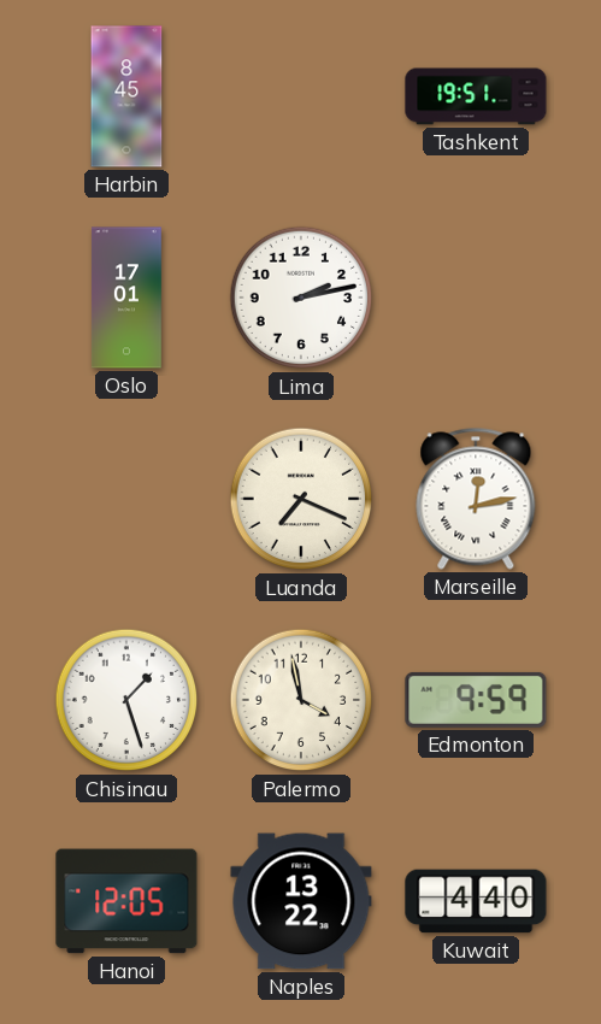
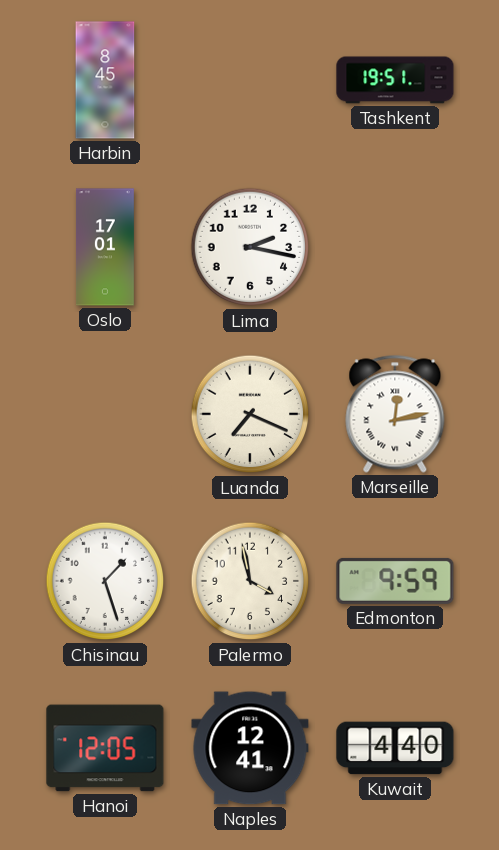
Lima: 2:13 -> 2:17 (250, 247)
Naples: 13:22 -> 12:41 (250, 748)
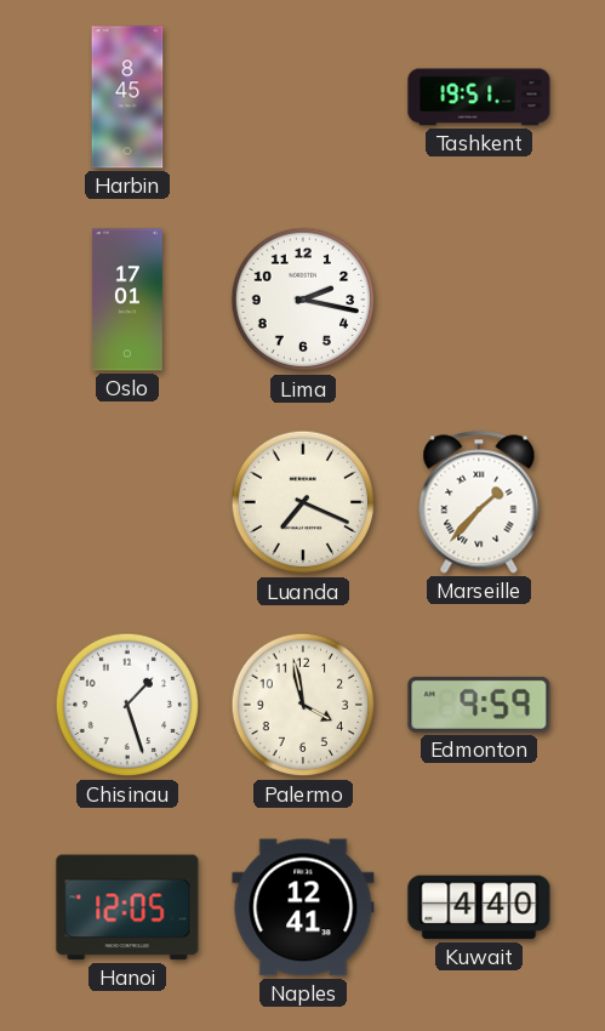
Marseille: 12:13 -> 1:37 (479, 502)
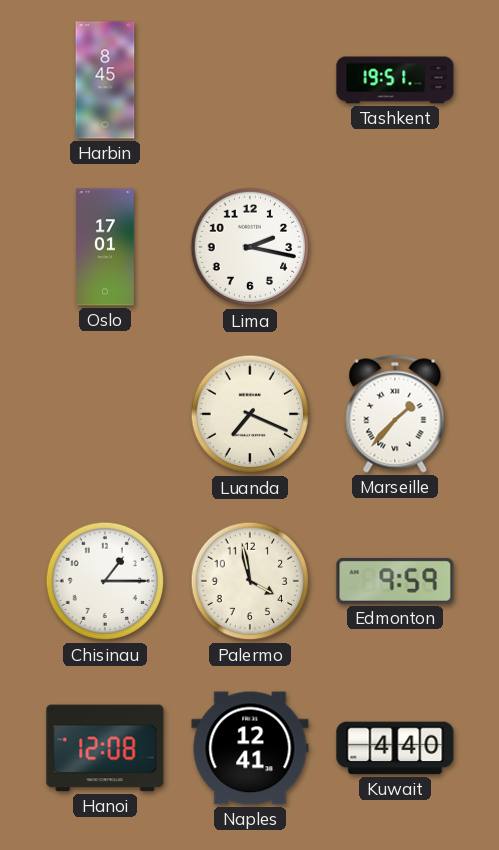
Chisinau: 1:27 -> 1:15 (105, 581)
Hanoi: 12:05 -> 12:08 (105, 748)
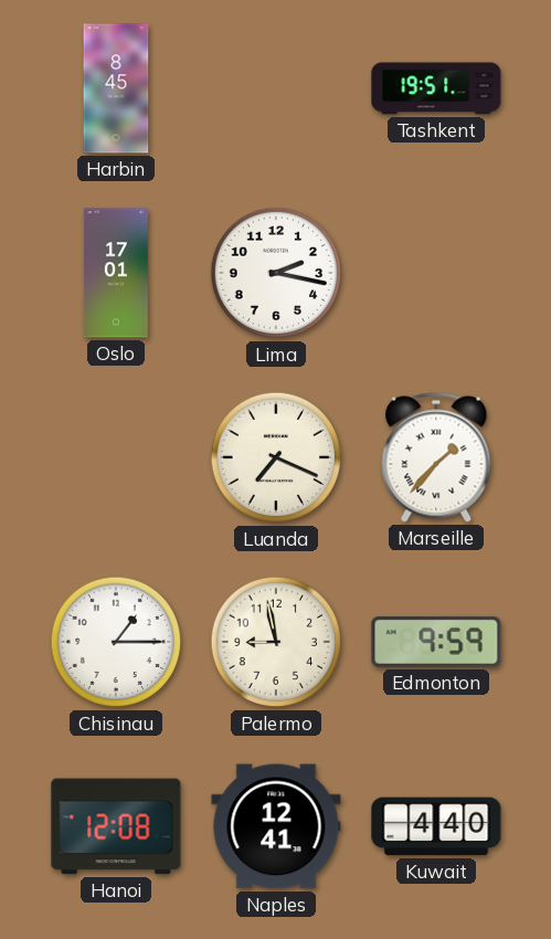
Palermo: 3:58 -> 8:58 (276, 642)
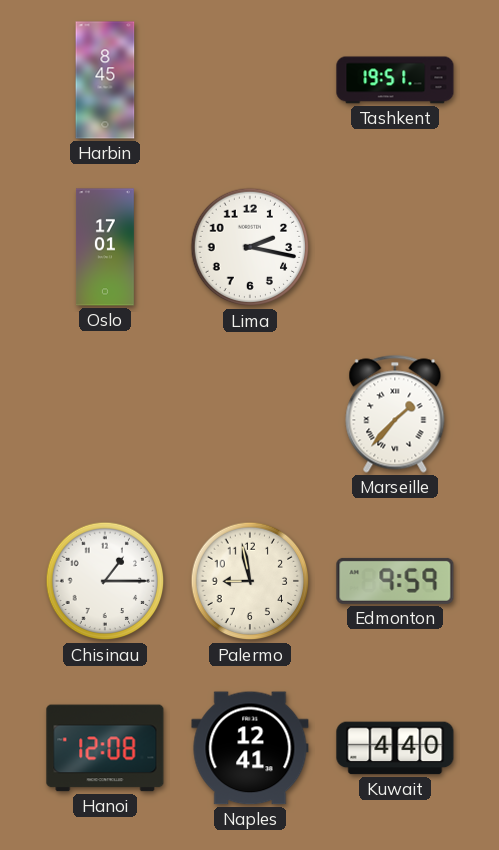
Luanda: 7:19 -> none (276, 457)
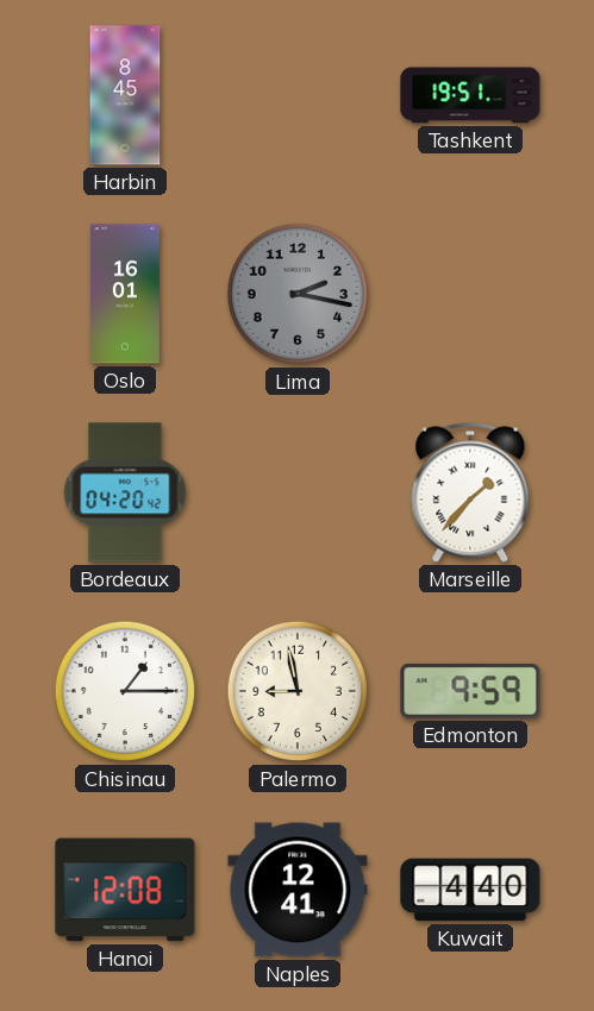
Oslo: 17:01 -> 16:01 (125, 294)
Lima dial: white -> grey (298, 294)
Bordeaux: none -> 04:20 (125, 492)
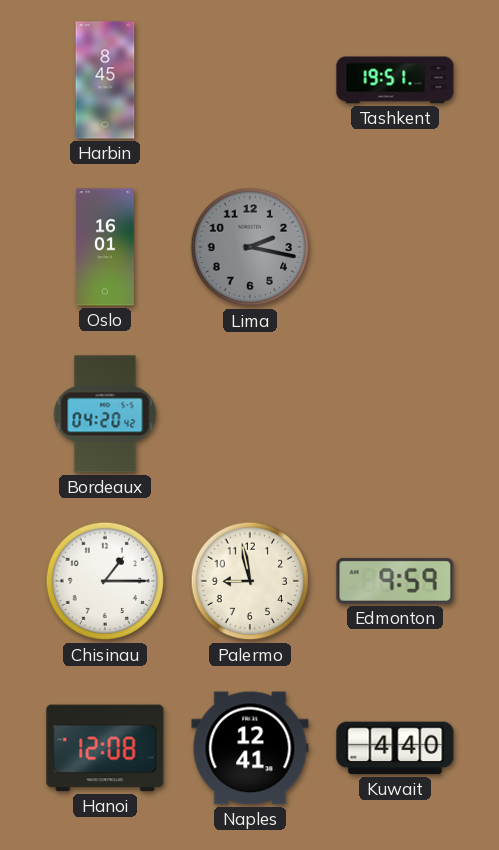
Marseille: 1:37 -> none (470, 492)
